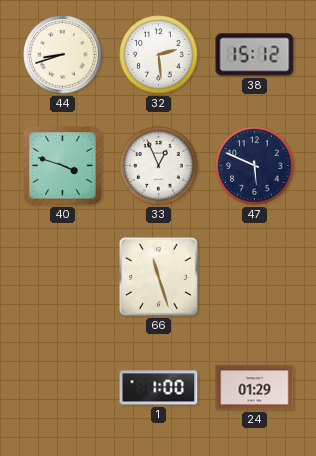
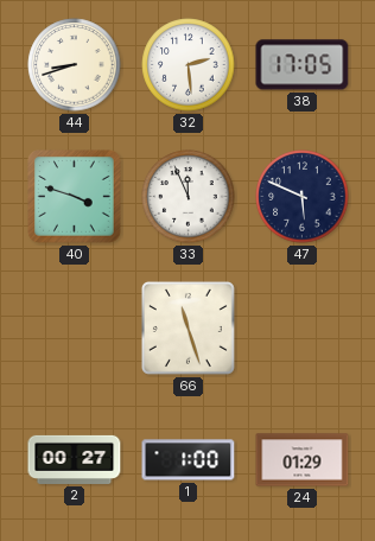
38: 15:12 -> 17:05 (303, 65)
33: 12:56 -> 11:56 (189, 197)
2: none -> 00:27 (75, 459)
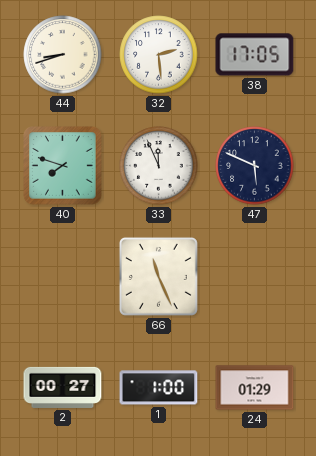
40: 3:48 -> 7:48 (63, 166)
66: 11:27 -> 11:26 (158, 276)
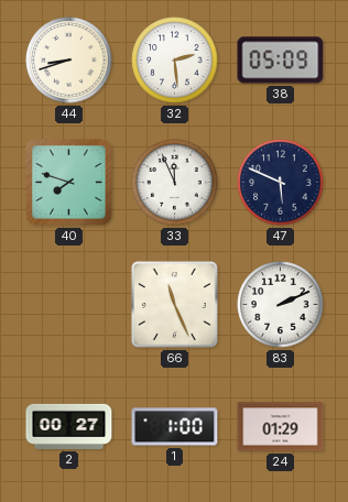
38: 17:05 -> 05:09 (281, 61)
83: none -> 2:11 (281, 305)
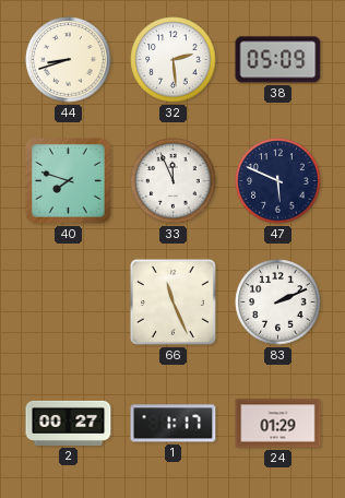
1: 1:00 -> 1:17 (174, 424)
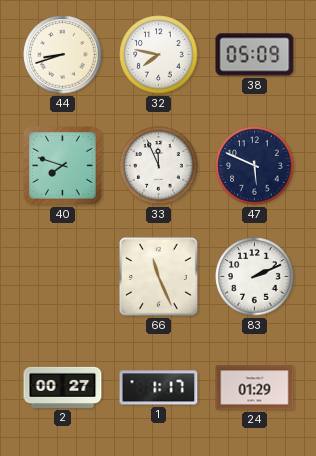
32: 2:29 -> 7:47 (159, 55)
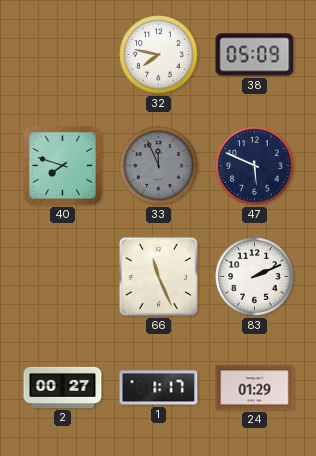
44: 8:42 -> none (63, 55)
33 dial: white -> grey (159, 166)
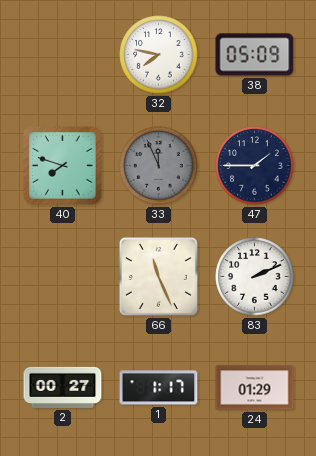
47: 5:49 -> 1:45 (255, 166)
